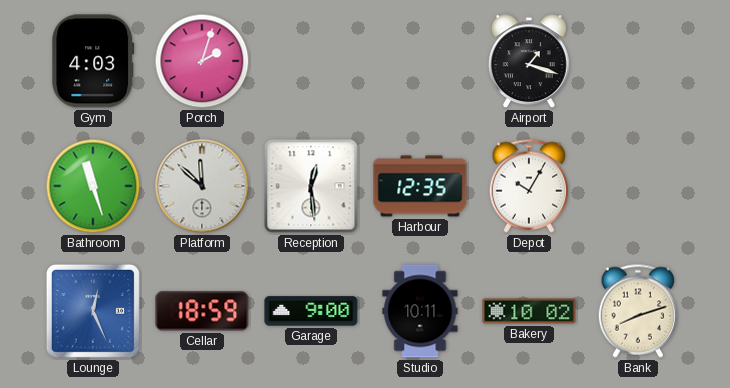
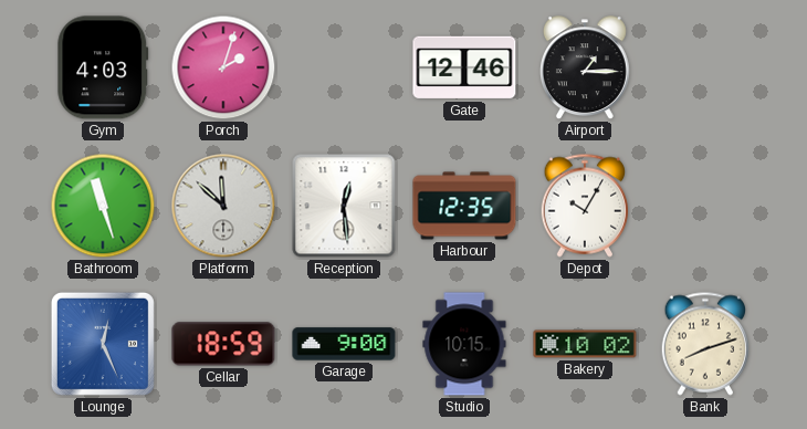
Gate: none -> 12:46 (464, 67)
Airport: 1:18 -> 1:15 (585, 69)
Studio: 10:11 -> 10:15 (464, 344)
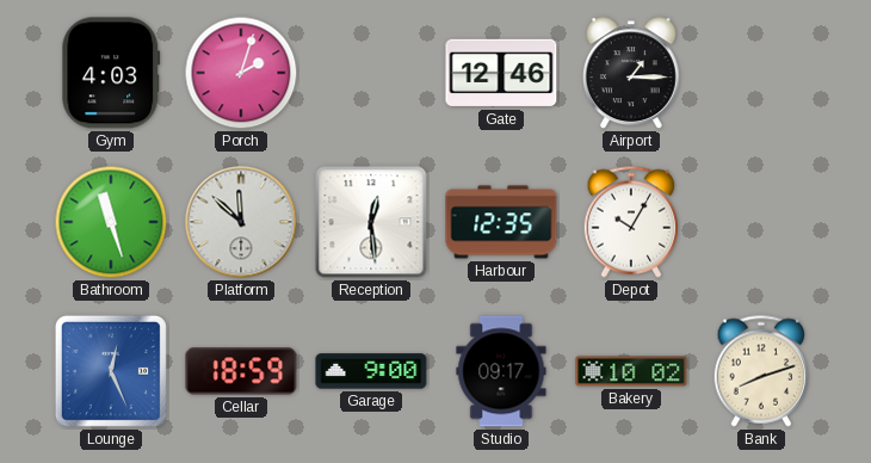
Studio: 10:15 -> 09:17 (501, 371)
